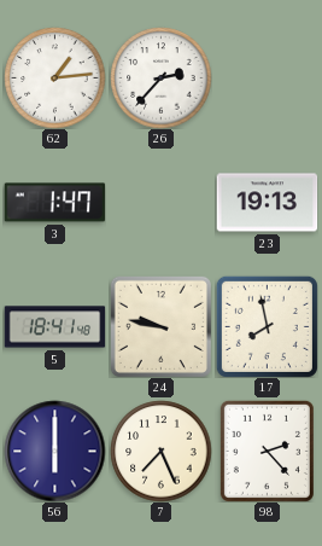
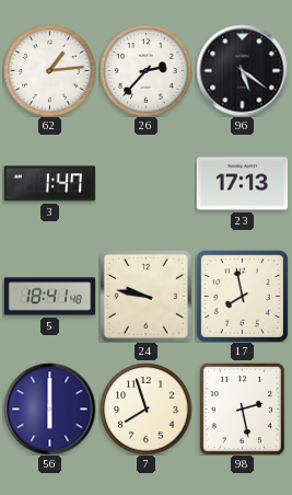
96: none -> 5:21 (242, 70)
23: 19:13 -> 17:13 (242, 184)
7: 7:26 -> 7:57 (145, 408)
98: 2:23 -> 2:28 (242, 408)
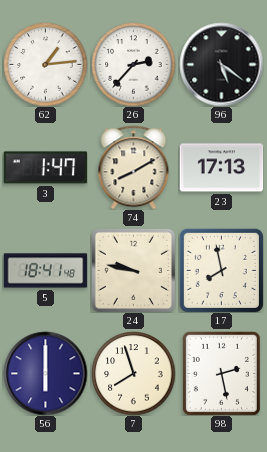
74: none -> 8:10 (134, 167)
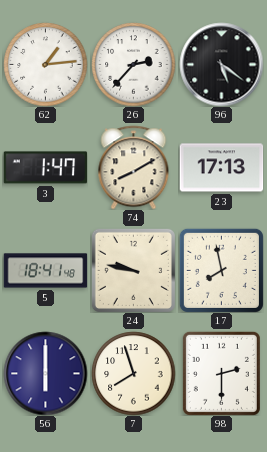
98: 2:28 -> 2:30 (221, 373)
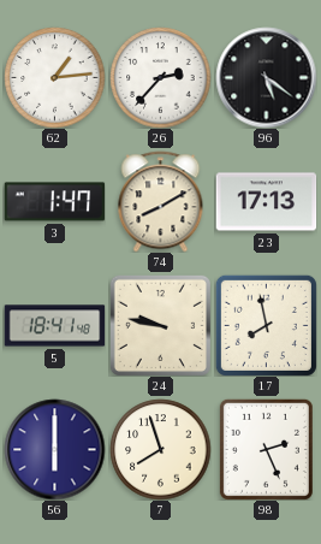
98: 2:30 -> 2:26 (266, 449)
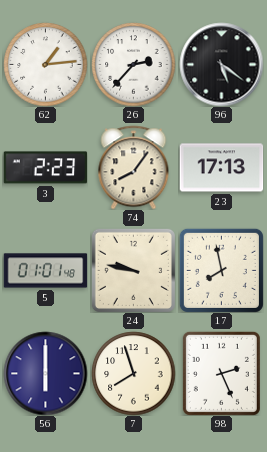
3: 1:47 -> 2:23 (45, 168)
74: 8:10 -> 8:06 (134, 167)
5: 18:41 -> 01:01 (45, 271)
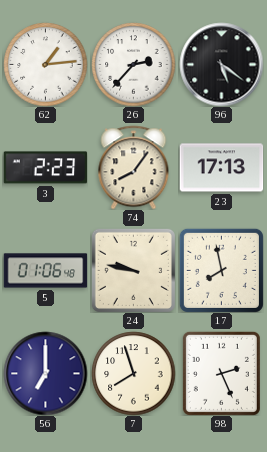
5: 01:01 -> 01:06 (45, 271)
56: 6:00 -> 7:00 (45, 373)
